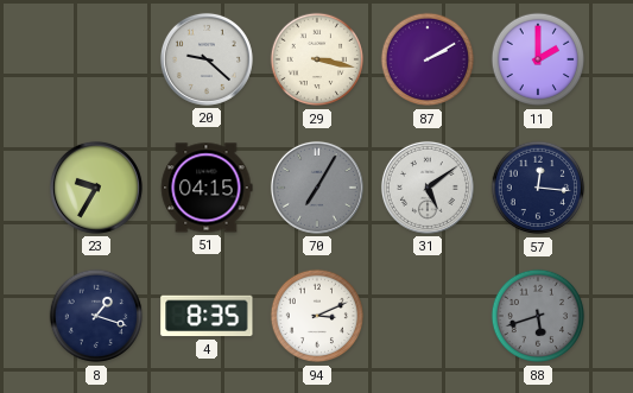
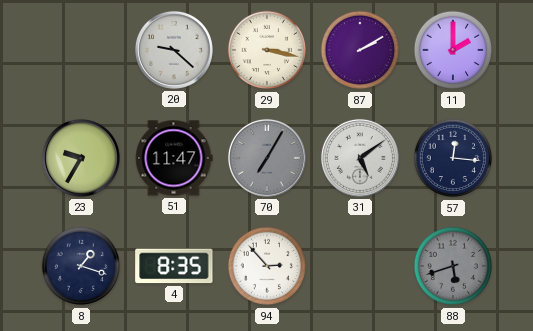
51: 04:15 -> 11:47 (174, 158)
94: 3:11 -> 2:53 (267, 266)
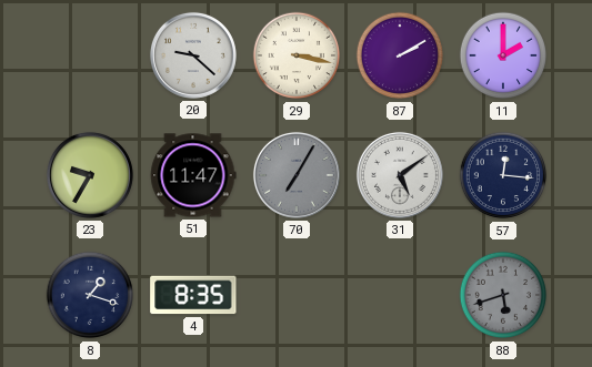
94: 2:53 -> none (267, 266)
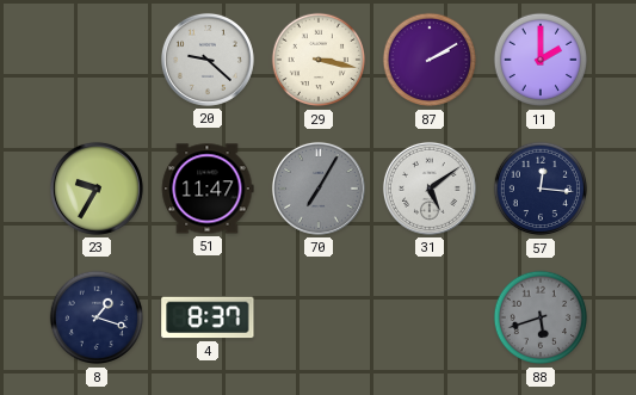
4: 8:35 -> 8:37 (208, 317)
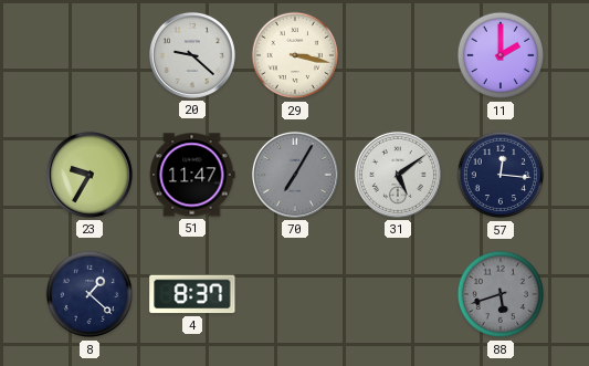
87: 2:10 -> none (430, 60)
8: 1:18 -> 1:22 (90, 294)
